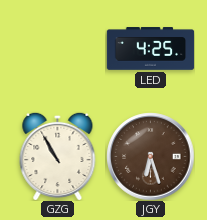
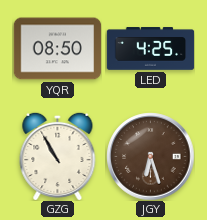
YQR: none -> 08:50 (57, 49)
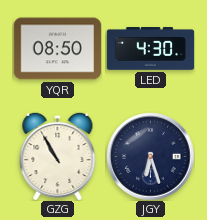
LED: 4:25 -> 4:30 (150, 49)
JGY dial: brown -> navy (150, 156)
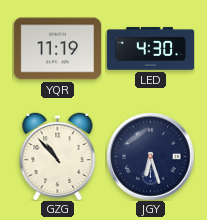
YQR: 08:50 -> 11:19 (57, 49)
GZG: 10:55 -> 10:53 (58, 156)
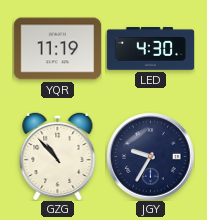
JGY: 6:27 -> 9:35 (150, 156)
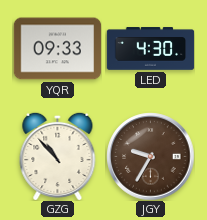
YQR: 11:19 -> 09:33 (57, 49)
JGY dial: navy -> brown (150, 156)
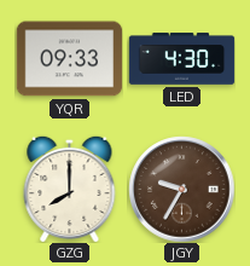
GZG: 10:53 -> 8:00 (70, 189)
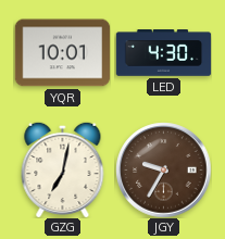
YQR: 09:33 -> 10:01 (62, 53)
GZG: 8:00 -> 7:02 (63, 169)
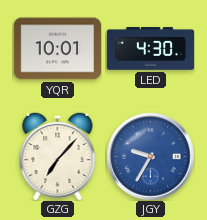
GZG: 7:02 -> 7:07 (58, 156)
JGY dial: brown -> blue (150, 156)
